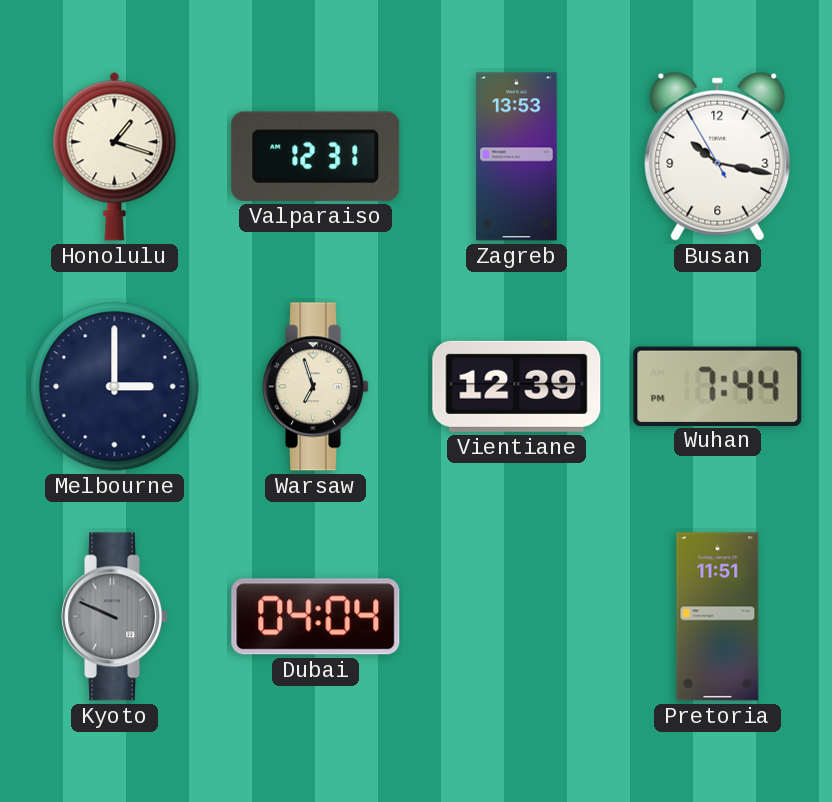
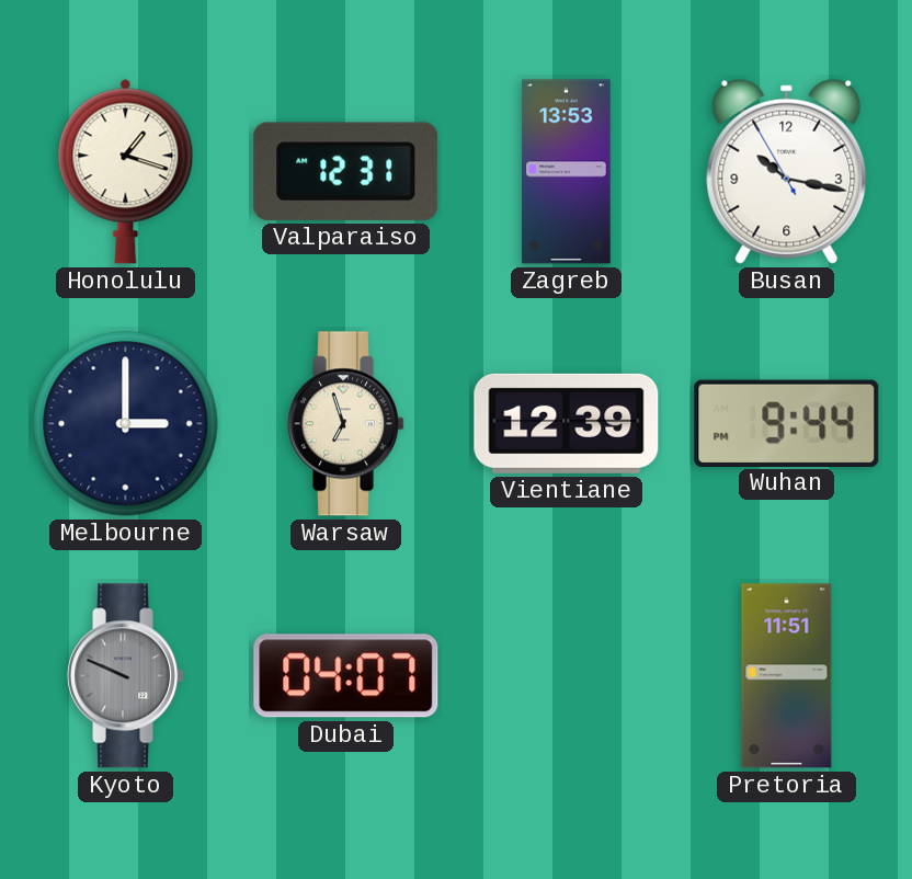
Wuhan: 7:44 -> 9:44 (787, 423)
Dubai: 04:04 -> 04:07 (346, 676)
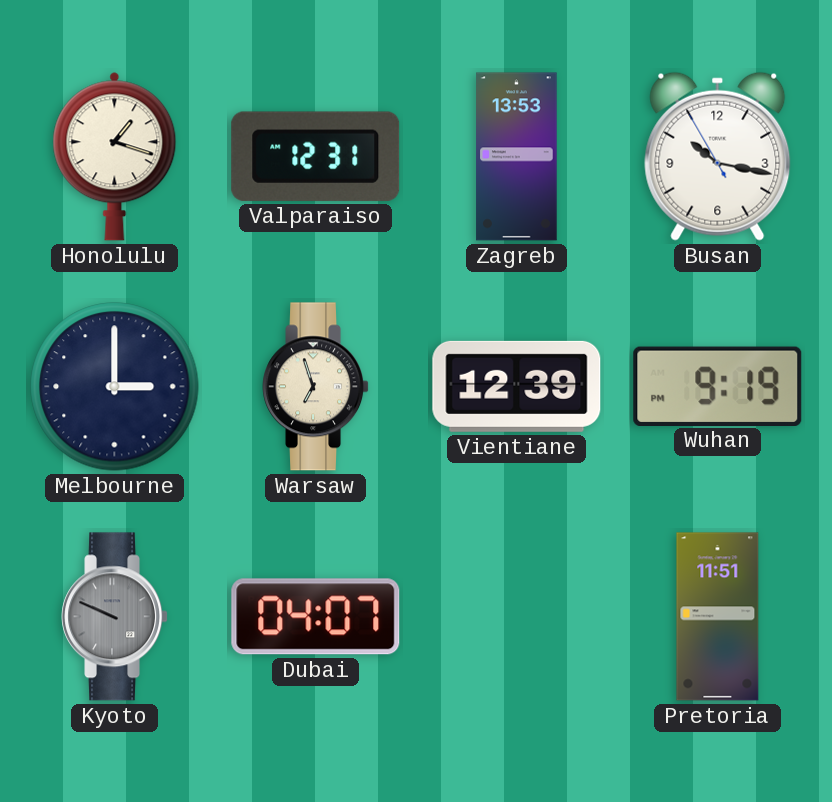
Wuhan: 9:44 -> 9:19 (718, 386)
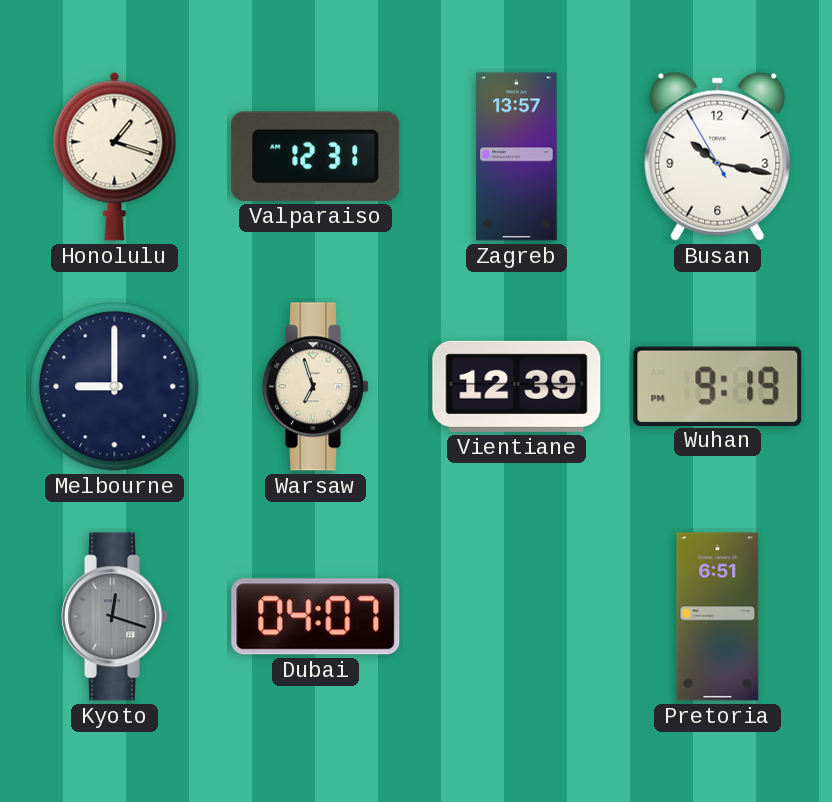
Zagreb: 13:53 -> 13:57 (517, 157)
Melbourne: 3:00 -> 9:00 (115, 387)
Kyoto: 9:49 -> 12:18 (115, 617)
Pretoria: 11:51 -> 6:51 (718, 617)
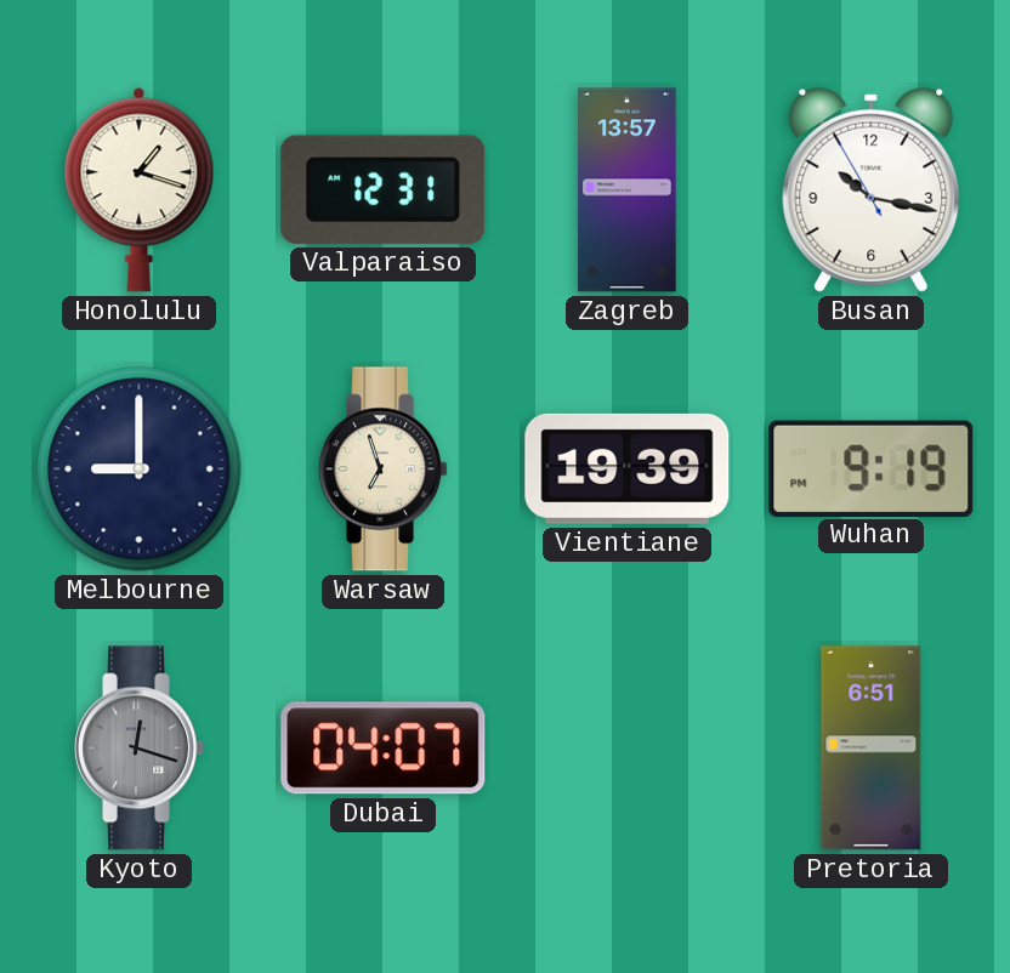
Vientiane: 12:39 -> 19:39 (628, 468)
